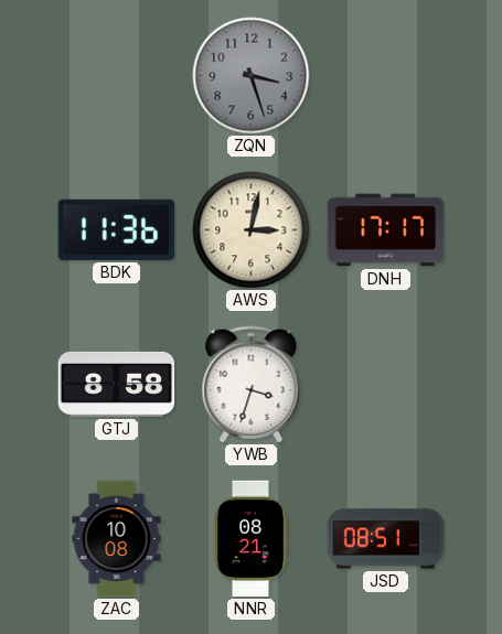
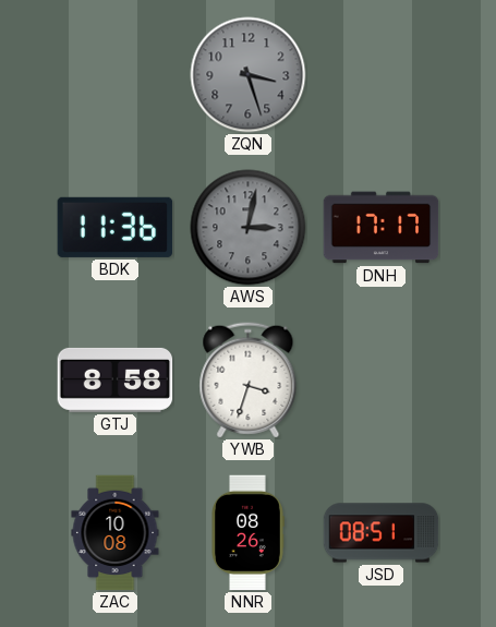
AWS dial: cream -> grey (249, 228)
NNR: 08:21 -> 08:26 (247, 533)
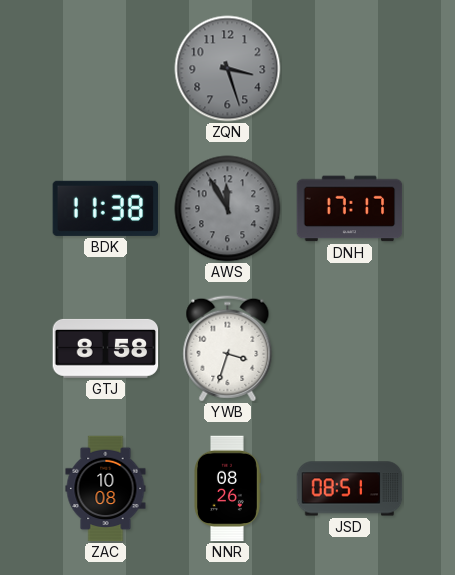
BDK: 11:36 -> 11:38 (106, 208)
AWS: 3:02 -> 11:55 (228, 209)
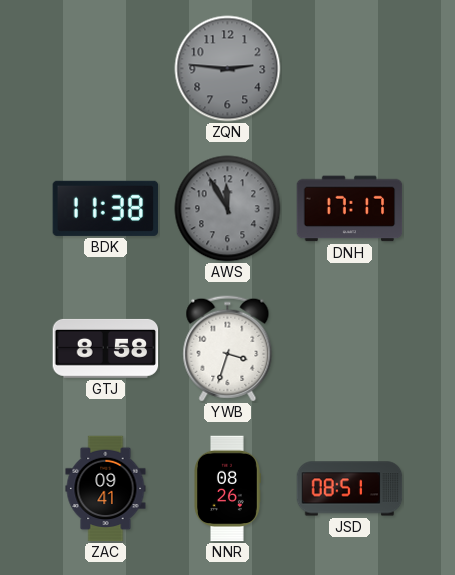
ZQN: 3:27 -> 2:46 (228, 69)
ZAC: 10:08 -> 09:41 (106, 489)
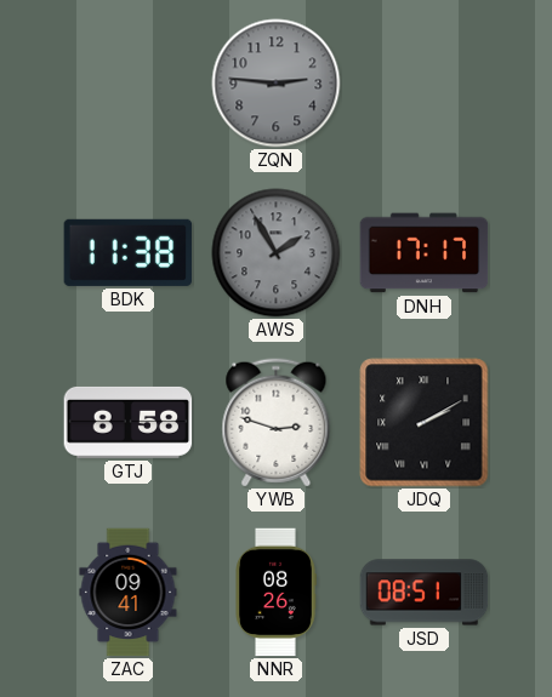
AWS: 11:55 -> 1:55 (277, 253)
YWB: 3:33 -> 2:48 (277, 423)
JDQ: none -> 2:10 (425, 423)
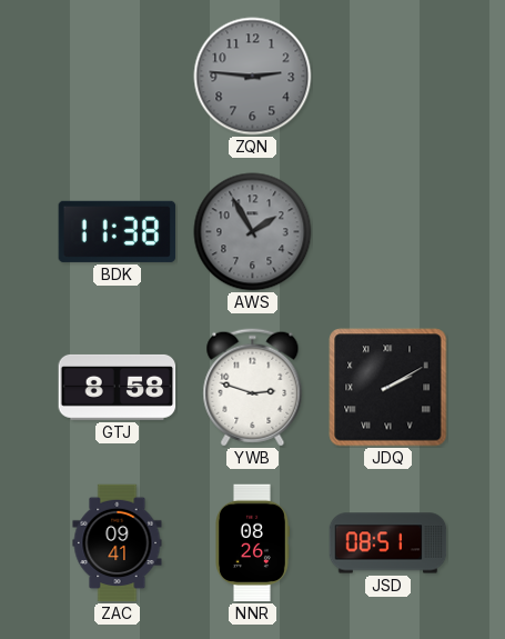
DNH: 17:17 -> none (425, 253)
